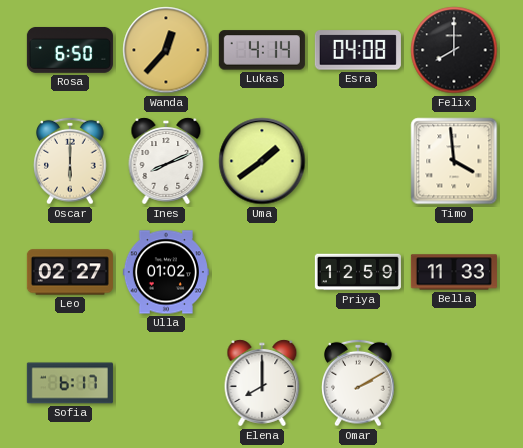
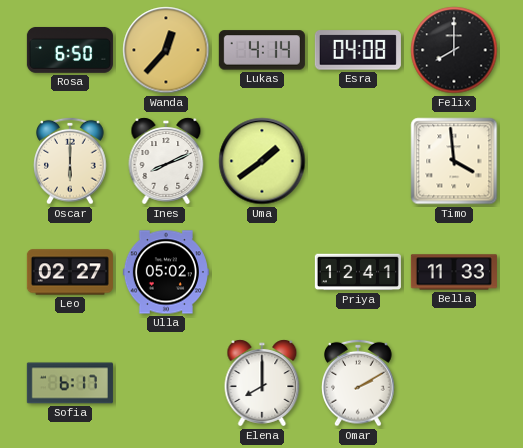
Ulla: 01:02 -> 05:02 (166, 272)
Priya: 12:59 -> 12:41 (358, 272)
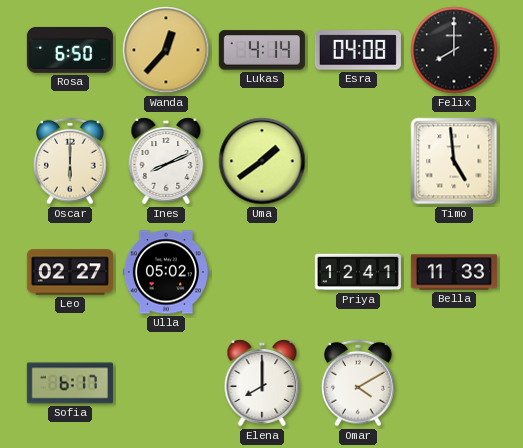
Timo: 3:59 -> 4:59 (454, 161)
Omar: 2:10 -> 4:10 (358, 383)
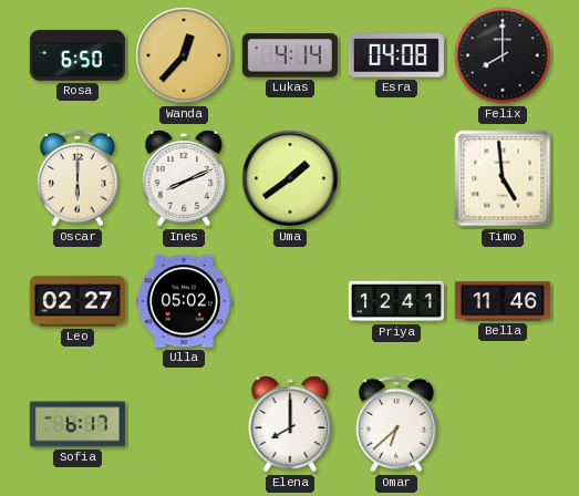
Bella: 11:33 -> 11:46 (503, 301)
Omar: 4:10 -> 6:38 (396, 424)
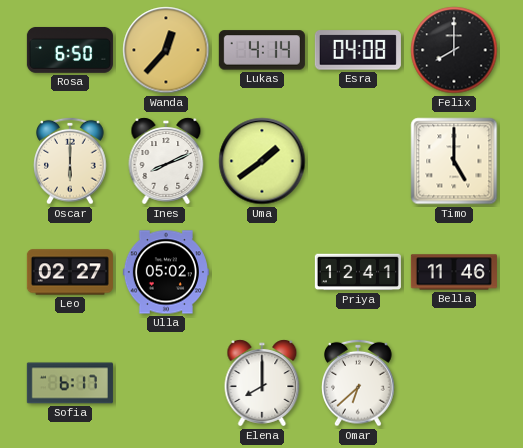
Timo: 4:59 -> 5:00 (454, 161)
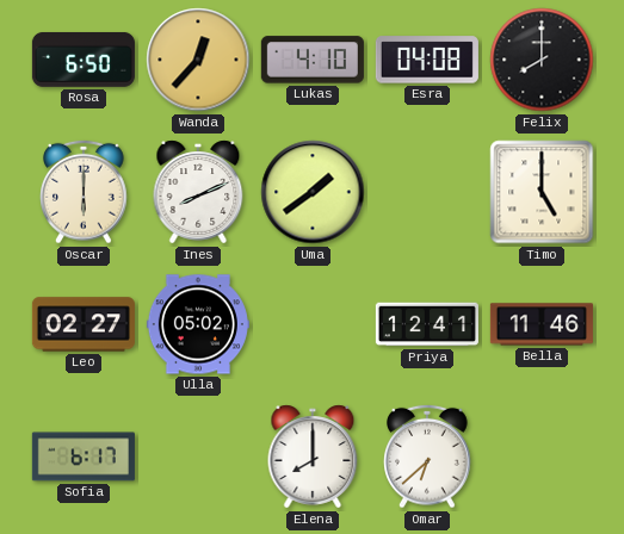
Lukas: 4:14 -> 4:10 (313, 60)
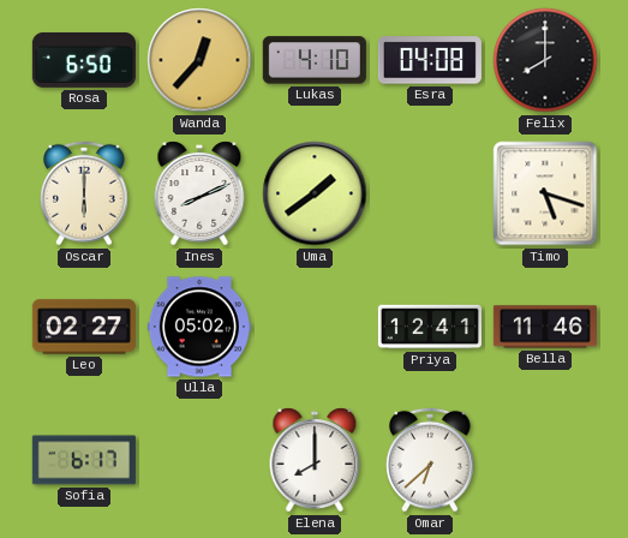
Timo: 5:00 -> 5:18 (545, 193)
